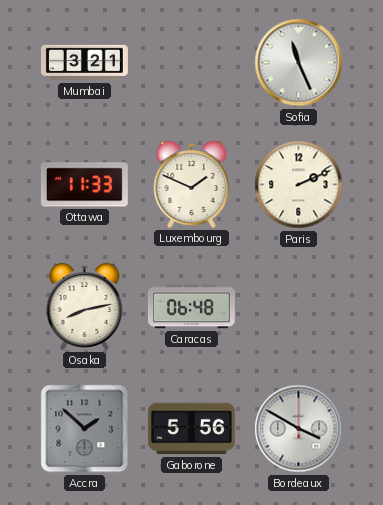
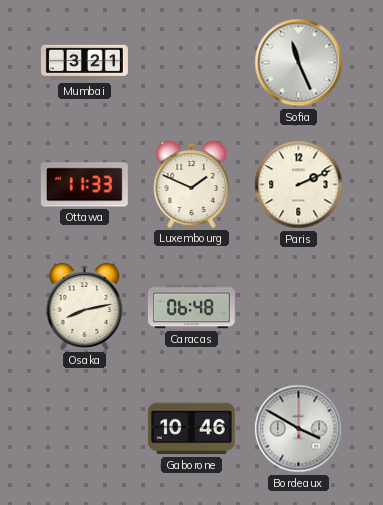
Accra: 1:52 -> none (85, 429)
Gaborone: 5:56 -> 10:46 (191, 429)
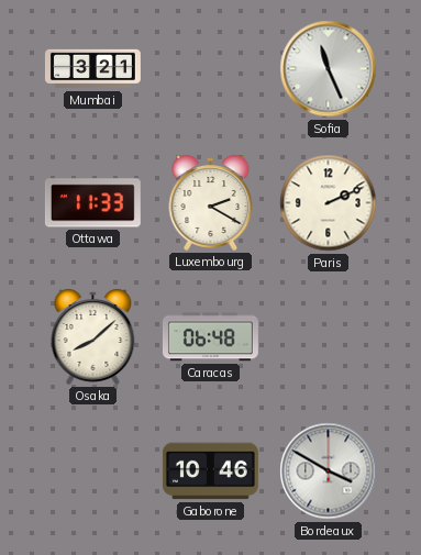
Luxembourg: 1:49 -> 2:20 (211, 202)
Osaka: 8:13 -> 8:08 (93, 336)
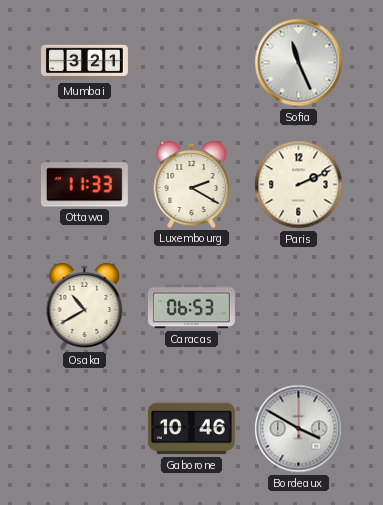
Osaka: 8:08 -> 10:40 (85, 306)
Caracas: 06:48 -> 06:53 (191, 307)
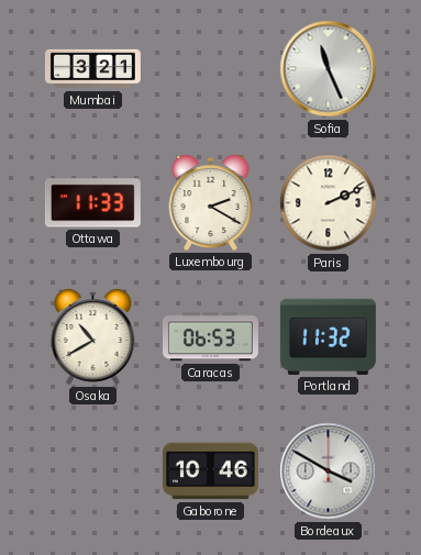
Portland: none -> 11:32 (328, 336)
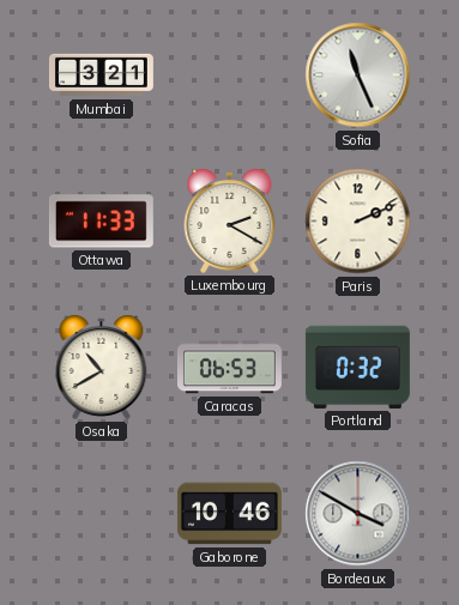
Portland: 11:32 -> 0:32 (357, 367)
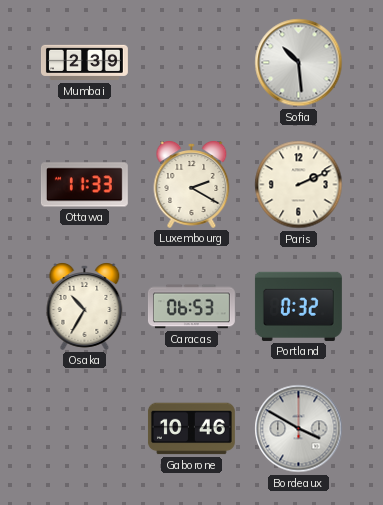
Mumbai: 3:21 -> 2:39 (84, 63)
Sofia: 11:26 -> 10:29 (299, 63)
Osaka: 10:40 -> 10:35 (85, 306)
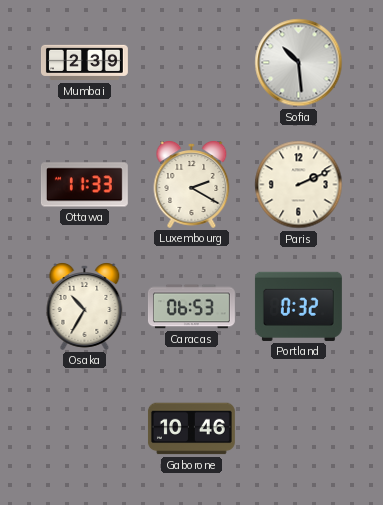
Bordeaux: 3:50 -> none (299, 429)
